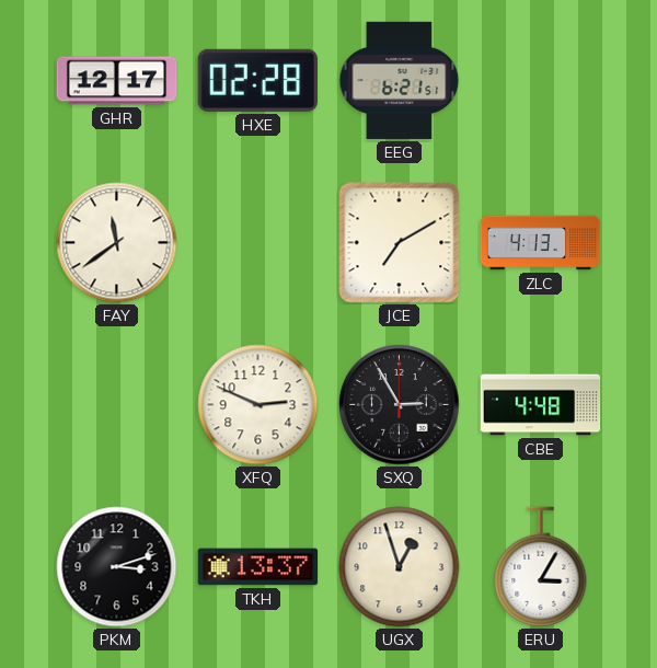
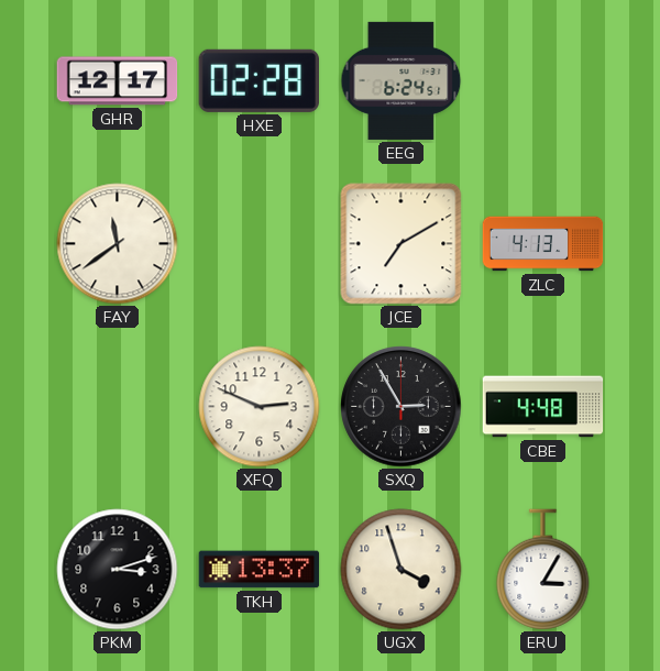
EEG: 6:21 -> 6:24 (402, 80)
UGX: 12:57 -> 3:57 (402, 570)
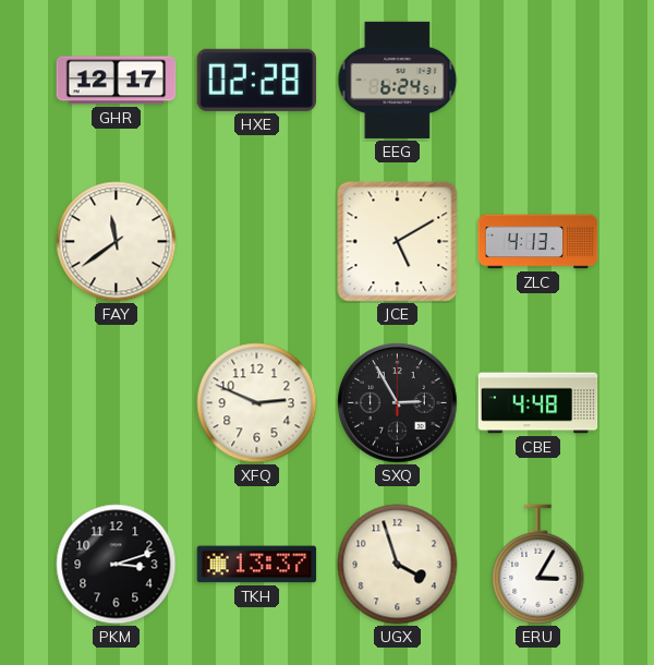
JCE: 7:10 -> 5:10 (398, 242)
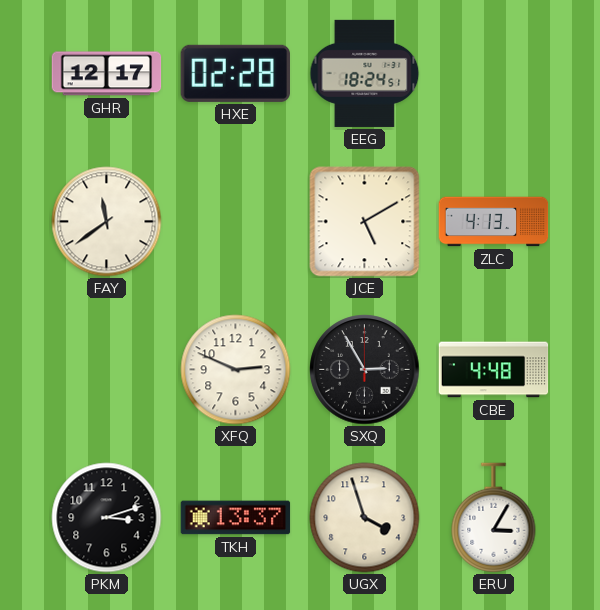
EEG: 6:24 -> 18:24 (365, 73)
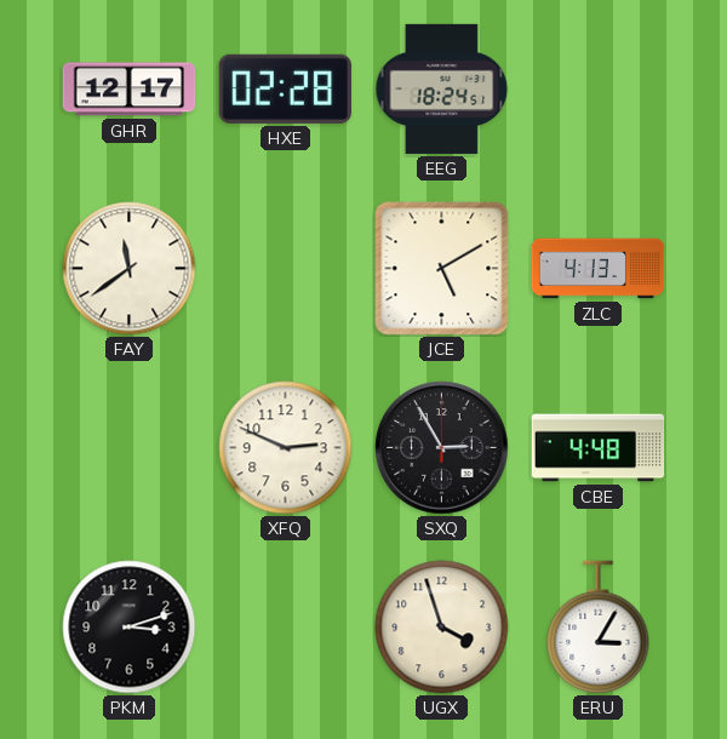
TKH: 13:37 -> none (236, 518)
